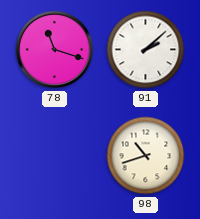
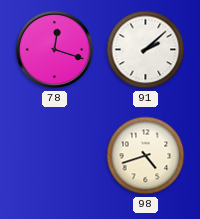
78: 11:18 -> 12:18 (55, 50)
98: 10:42 -> 4:42 (146, 156)
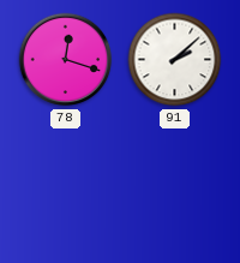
98: 4:42 -> none (146, 156)
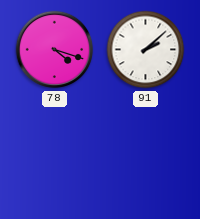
78: 12:18 -> 4:18 (55, 50)
